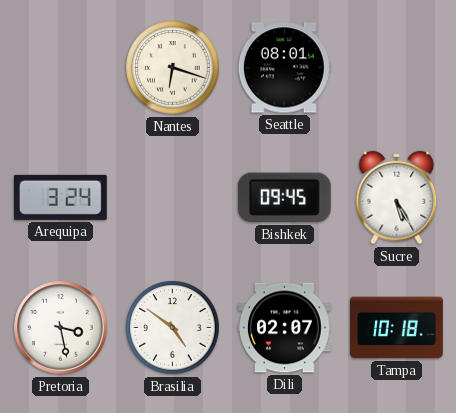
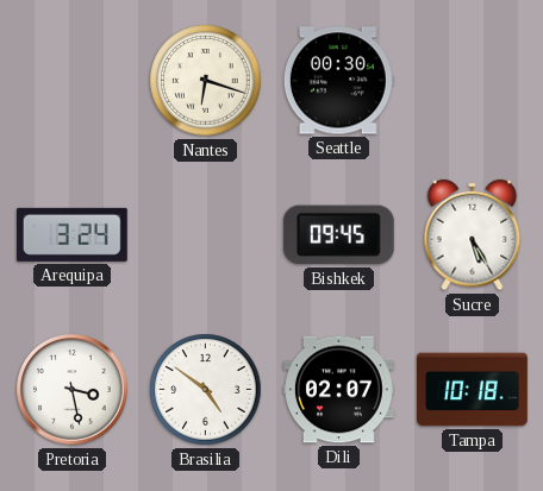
Seattle: 08:01 -> 00:30 (338, 81)
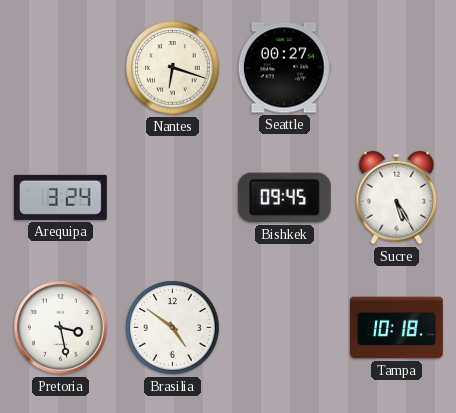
Seattle: 00:30 -> 00:27 (284, 68)
Dili: 02:07 -> none (339, 390)
